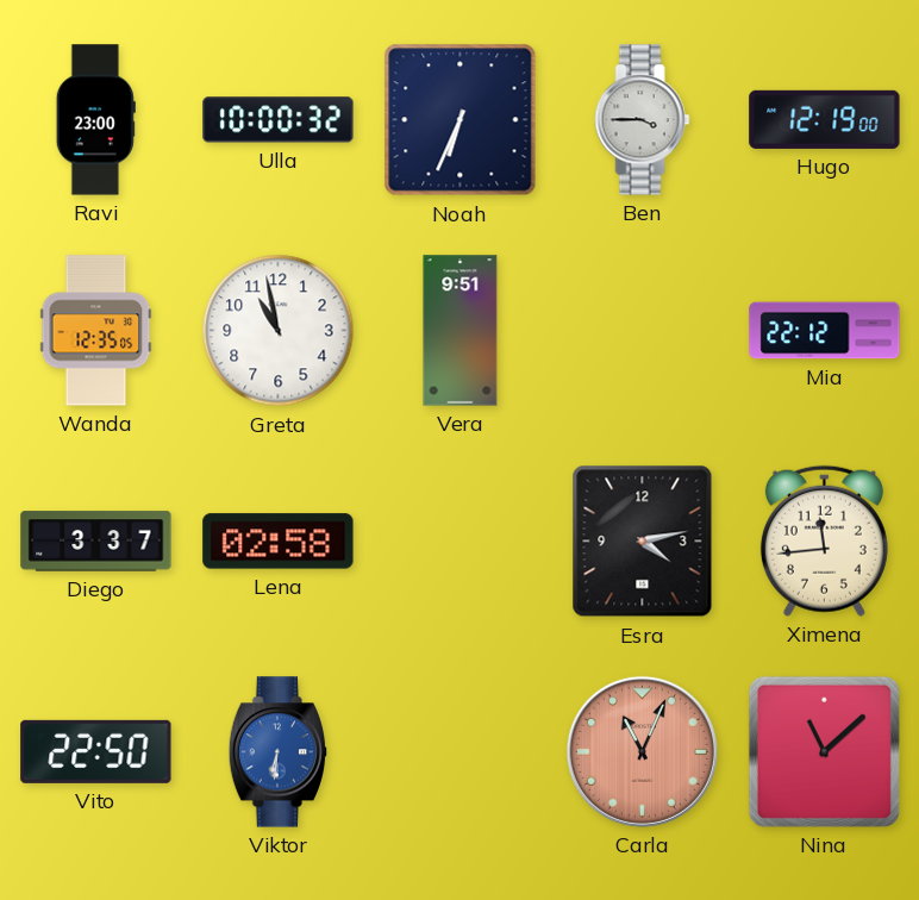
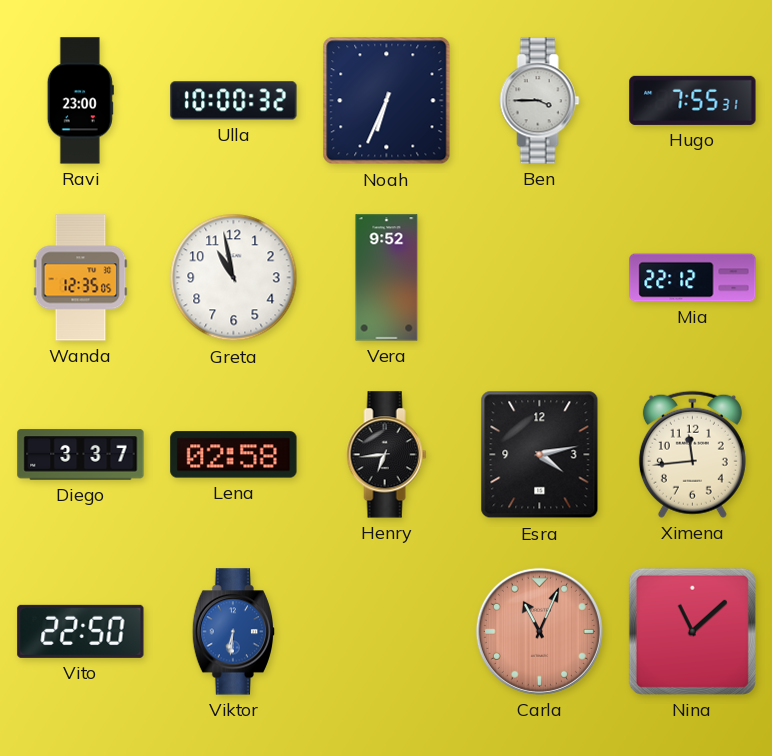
Hugo: 12:19 -> 7:55 (693, 100)
Vera: 9:51 -> 9:52 (387, 278)
Henry: none -> 6:44 (387, 455)
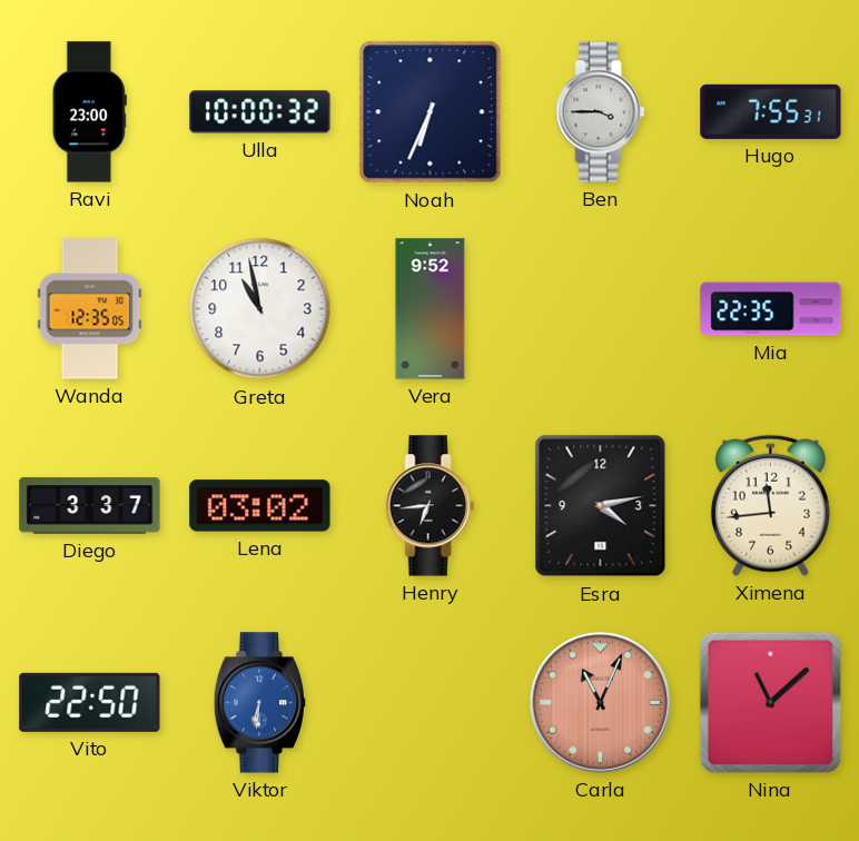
Mia: 22:12 -> 22:35 (771, 309)
Lena: 02:58 -> 03:02 (260, 506)
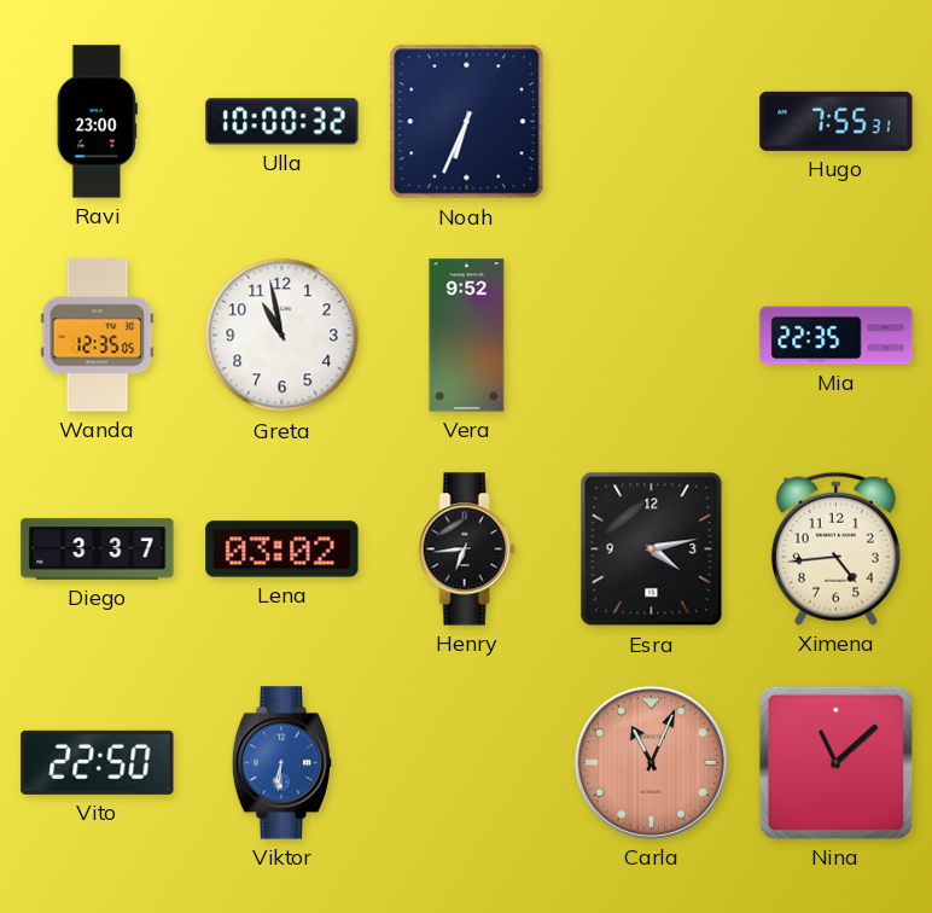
Ben: 3:45 -> none (601, 112)
Ximena: 11:44 -> 4:44 (835, 548)
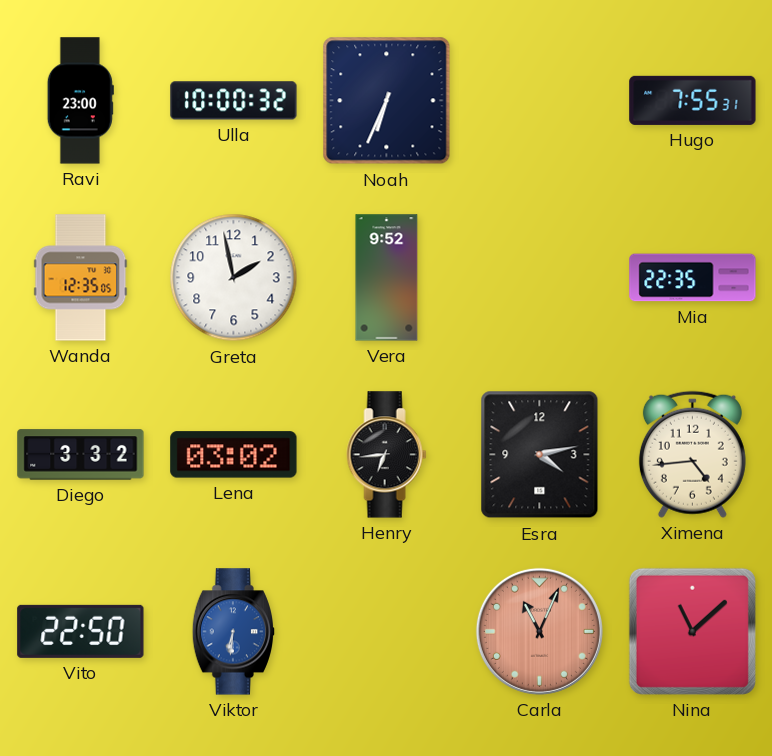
Greta: 10:58 -> 1:58 (234, 278)
Diego: 3:37 -> 3:32 (81, 455)
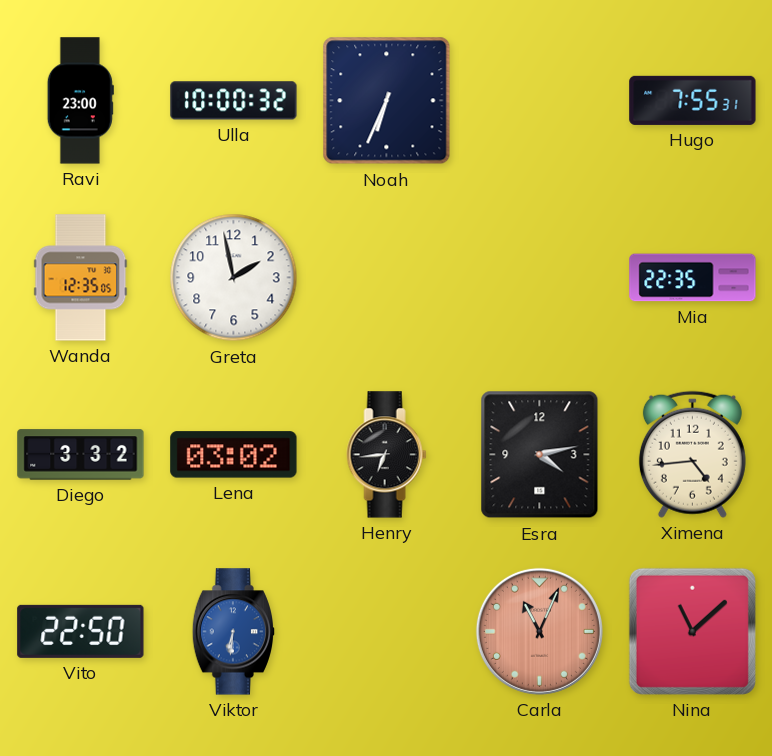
Vera: 9:52 -> none (387, 278)
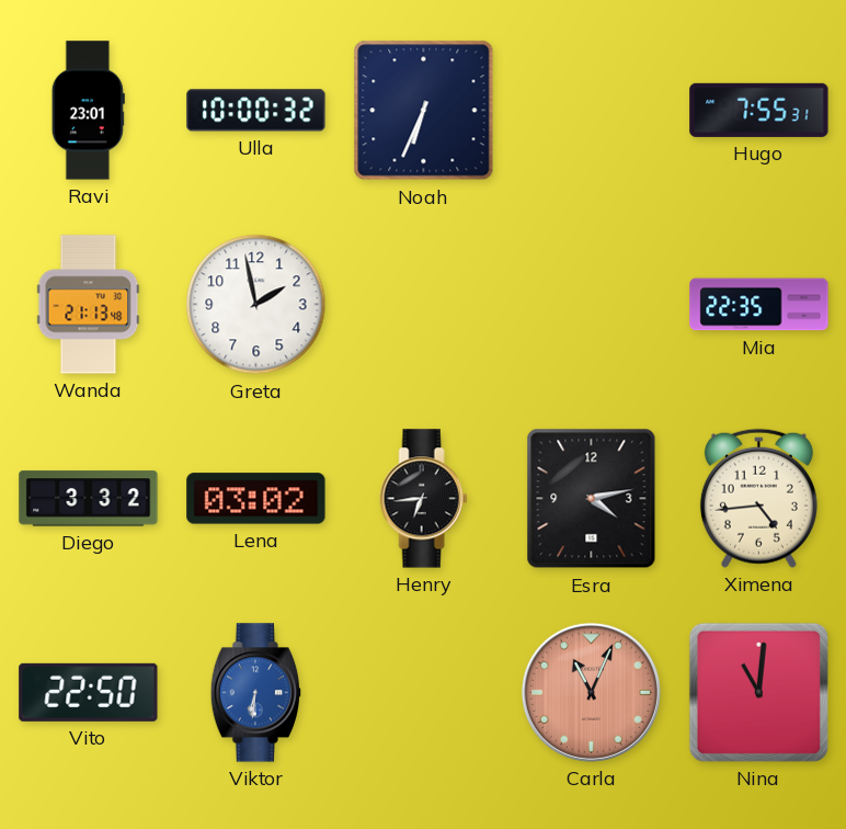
Ravi: 23:00 -> 23:01 (88, 111)
Wanda: 12:35 -> 21:13 (89, 305)
Nina: 11:08 -> 11:01 (758, 692)
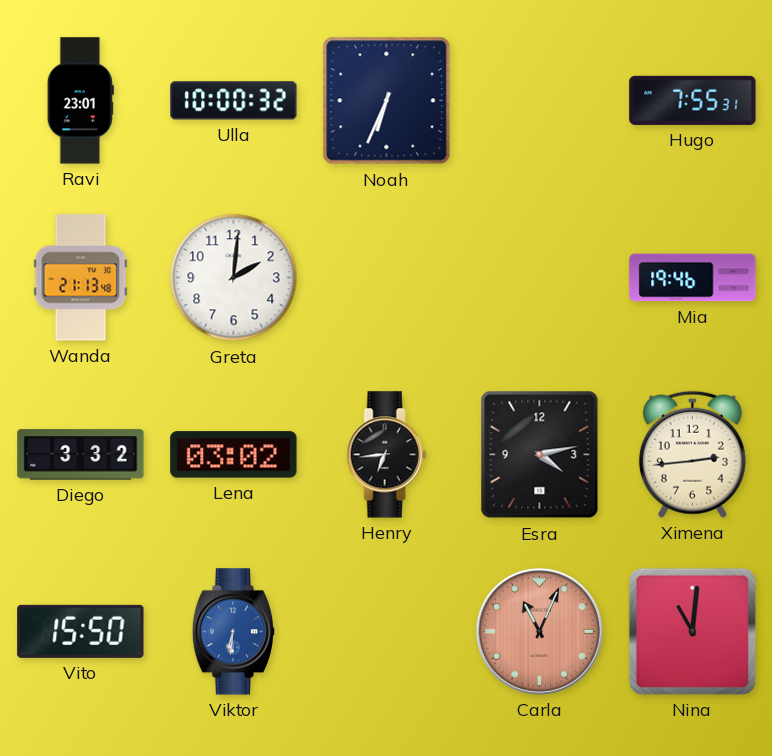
Greta: 1:58 -> 2:01 (234, 278)
Mia: 22:35 -> 19:46 (693, 278)
Ximena: 4:44 -> 2:44 (692, 454)
Vito: 22:50 -> 15:50 (81, 631)
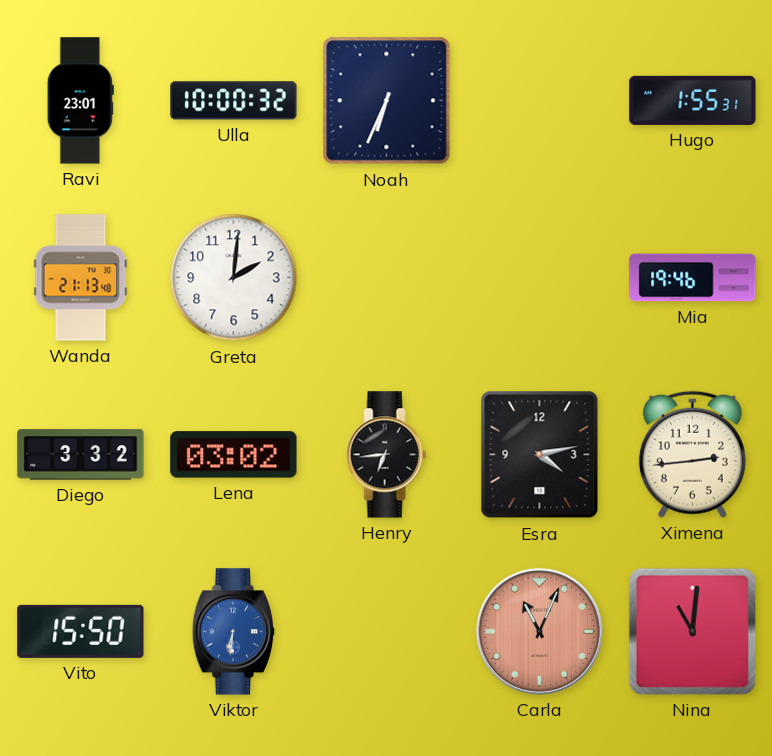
Hugo: 7:55 -> 1:55 (693, 100)
